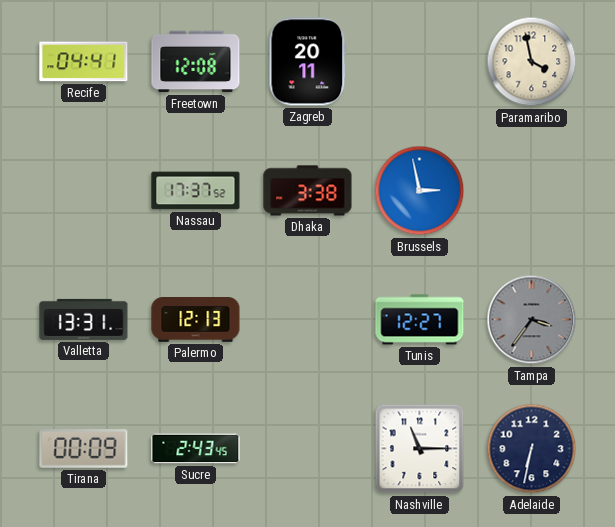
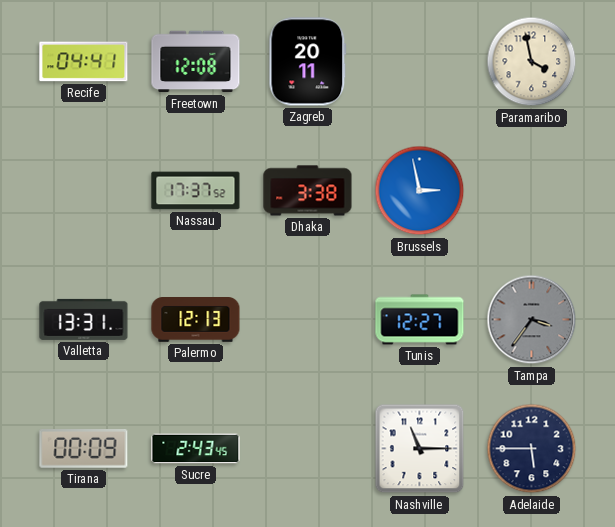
Adelaide: 6:32 -> 5:45 (532, 449)
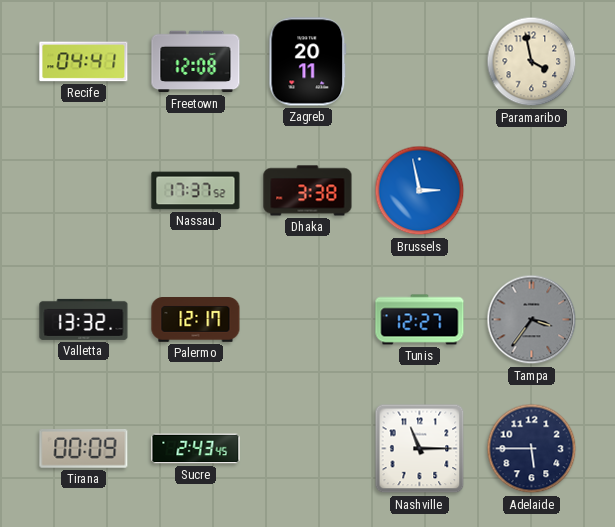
Valletta: 13:31 -> 13:32 (84, 319)
Palermo: 12:13 -> 12:17 (196, 320)
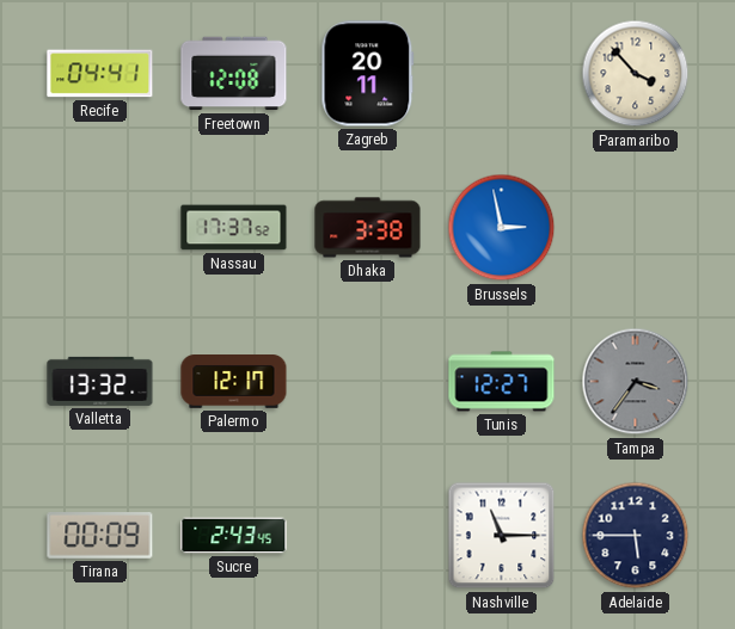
Paramaribo: 3:58 -> 3:53 (636, 74)
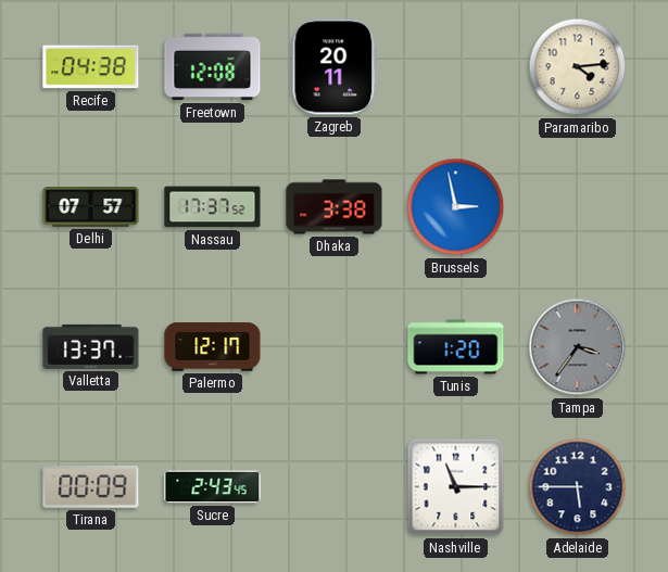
Recife: 04:41 -> 04:38 (91, 67)
Paramaribo: 3:53 -> 4:14 (578, 67)
Delhi: none -> 07:57 (91, 207)
Valletta: 13:32 -> 13:37 (91, 346)
Tunis: 12:27 -> 1:20 (456, 347)
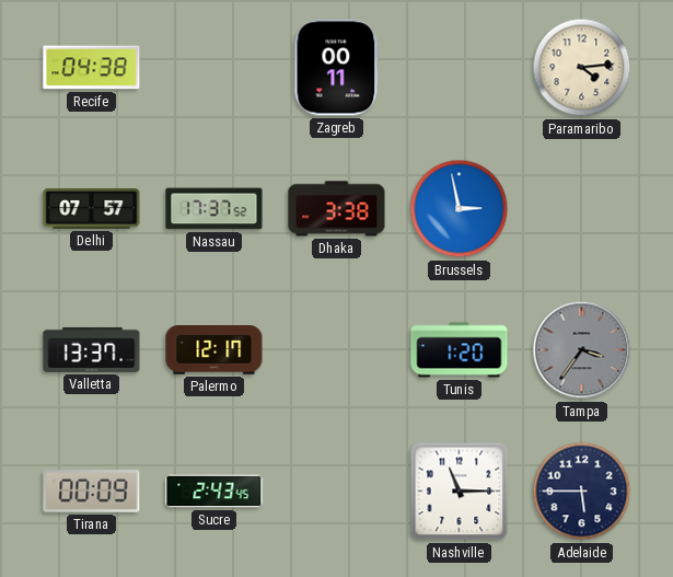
Freetown: 12:08 -> none (213, 67)
Zagreb: 20:11 -> 00:11 (337, 68)
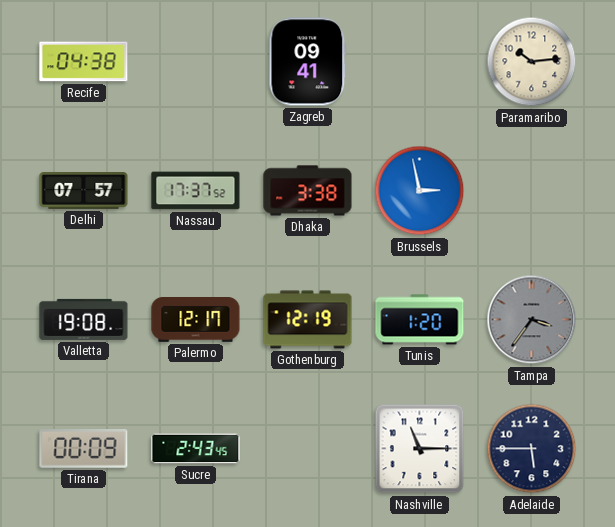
Zagreb: 00:11 -> 09:41 (308, 62)
Paramaribo: 4:14 -> 10:14 (532, 62)
Valletta: 13:37 -> 19:08 (84, 319)
Gothenburg: none -> 12:19 (308, 320)
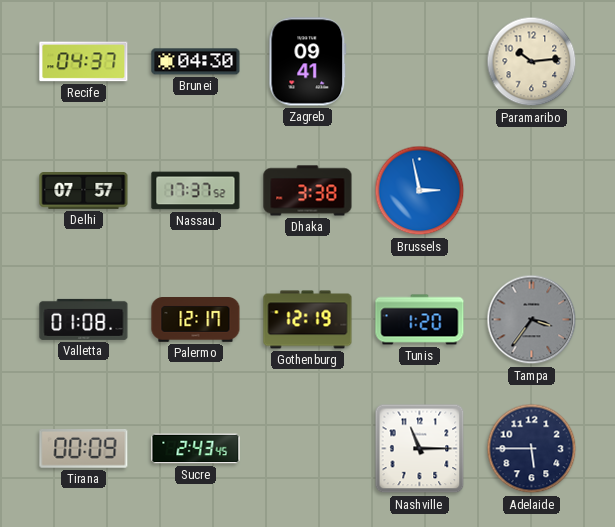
Recife: 04:38 -> 04:37 (84, 62)
Brunei: none -> 04:30 (196, 62)
Valletta: 19:08 -> 01:08 (84, 319)
